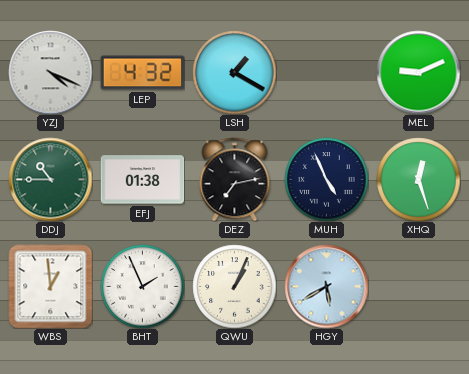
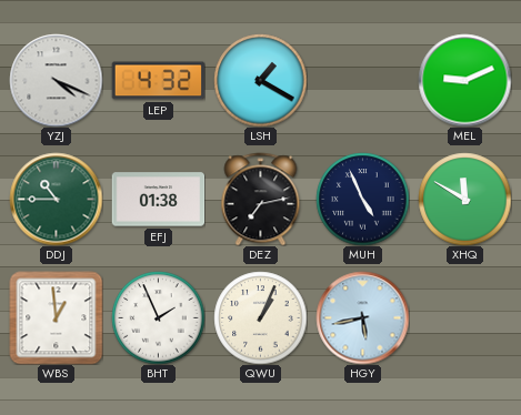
XHQ: 12:27 -> 11:50 (464, 199)
HGY: 5:40 -> 5:43 (362, 317)
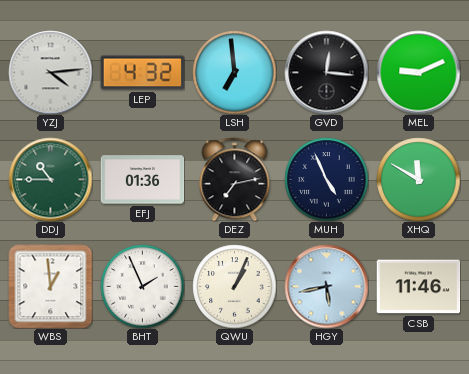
YZJ: 4:19 -> 4:14 (50, 72)
LSH: 1:20 -> 6:59 (234, 72)
GVD: none -> 12:16 (326, 72)
EFJ: 01:38 -> 01:36 (142, 180)
CSB: none -> 11:46 (418, 287)
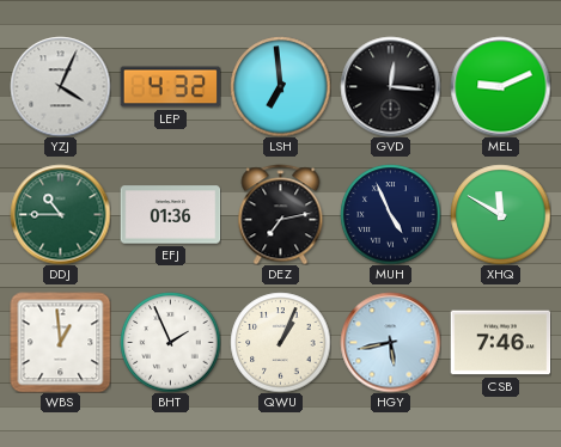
YZJ: 4:14 -> 4:04 (60, 86)
CSB: 11:46 -> 7:46 (500, 343)
